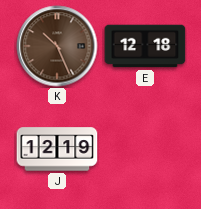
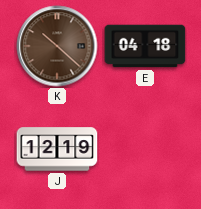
K: 10:26 -> 10:22 (57, 46)
E: 12:18 -> 04:18 (145, 46)
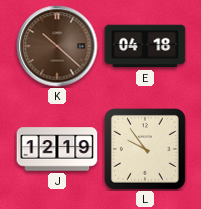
L: none -> 9:54 (146, 150)
